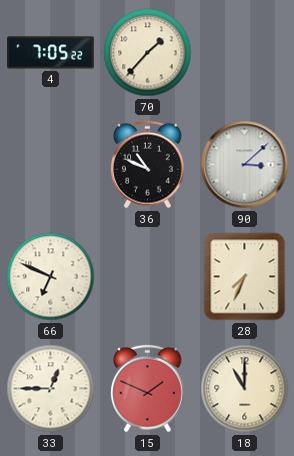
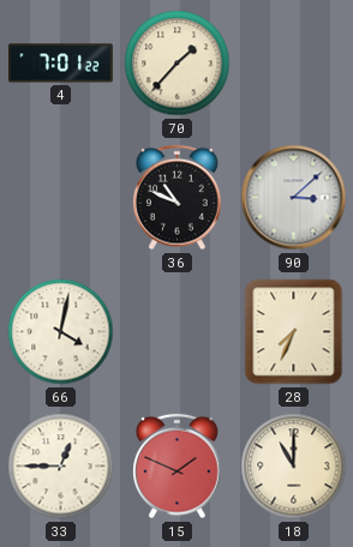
4: 7:05 -> 7:01 (61, 64)
66: 6:49 -> 4:02 (61, 332)
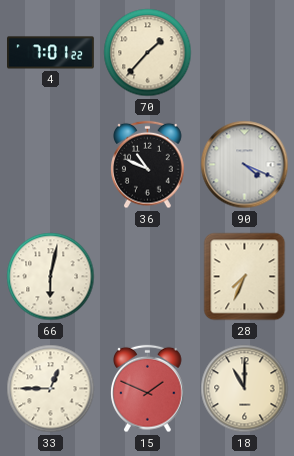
90: 3:08 -> 4:19 (245, 165)
66: 4:02 -> 6:02 (51, 277)
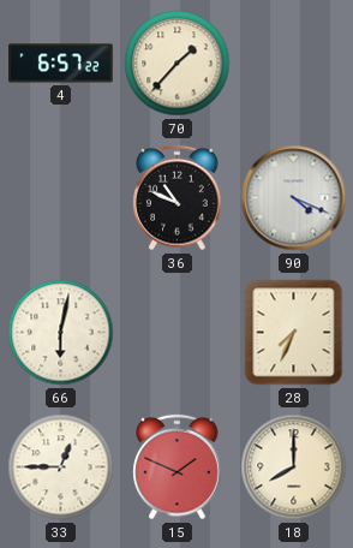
4: 7:01 -> 6:57 (61, 64)
18: 11:00 -> 8:00 (294, 467)
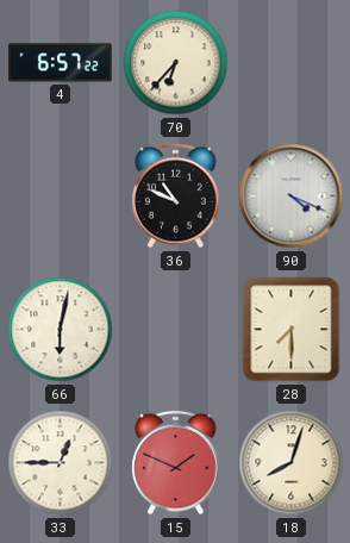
70: 1:37 -> 6:37 (176, 63)
28: 7:34 -> 7:30 (292, 330)
18: 8:00 -> 8:03 (292, 463)
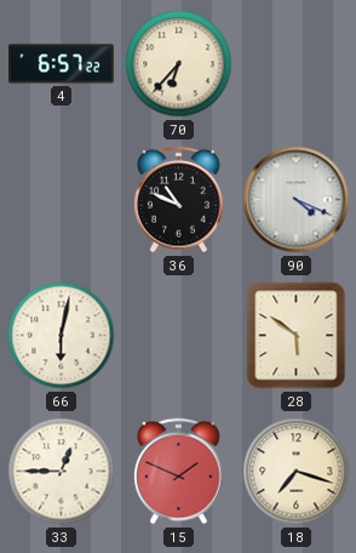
28: 7:30 -> 5:51 (297, 336)
18: 8:03 -> 7:18 (297, 472)
